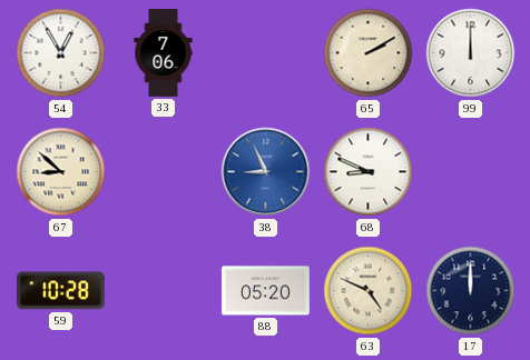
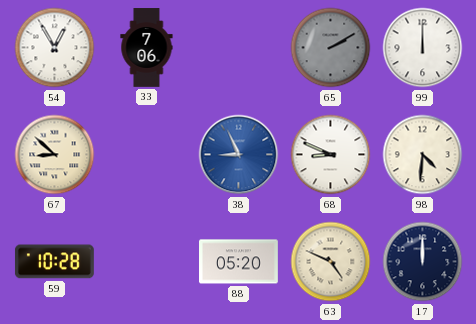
65 dial: cream -> grey (331, 48)
98: none -> 4:31 (423, 155)
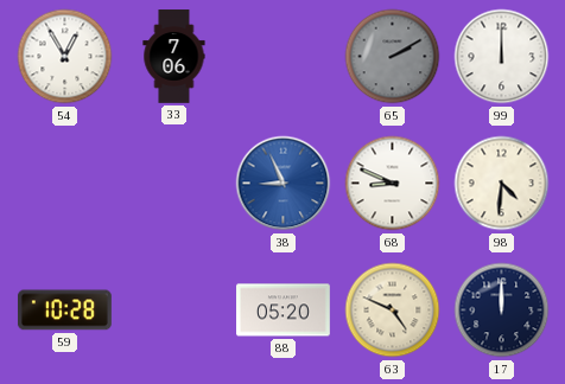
67: 8:52 -> none (55, 155)
